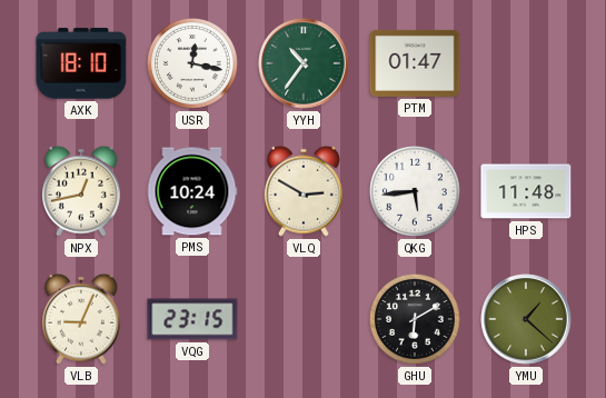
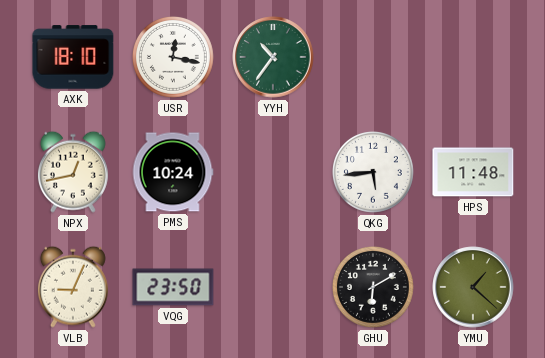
PTM: 01:47 -> none (415, 63)
VLQ: 2:50 -> none (304, 191)
VQG: 23:15 -> 23:50 (173, 287)
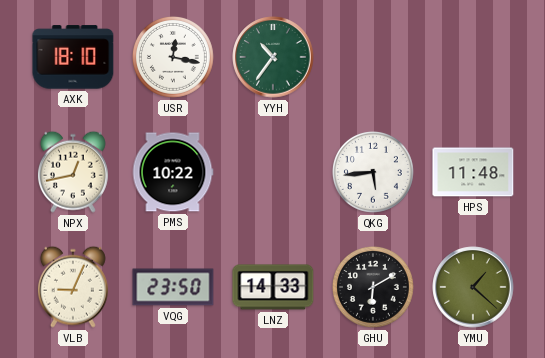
PMS: 10:24 -> 10:22 (173, 172)
LNZ: none -> 14:33 (273, 287)
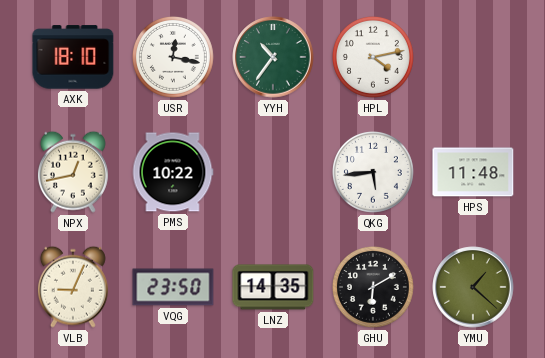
HPL: none -> 4:13 (373, 57)
LNZ: 14:33 -> 14:35 (273, 287)
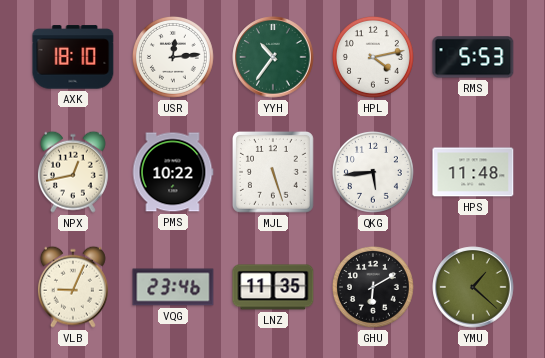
USR: 12:17 -> 12:14 (173, 57)
RMS: none -> 5:53 (473, 57)
MJL: none -> 5:27 (273, 172)
VQG: 23:50 -> 23:46 (173, 287)
LNZ: 14:35 -> 11:35 (273, 287)
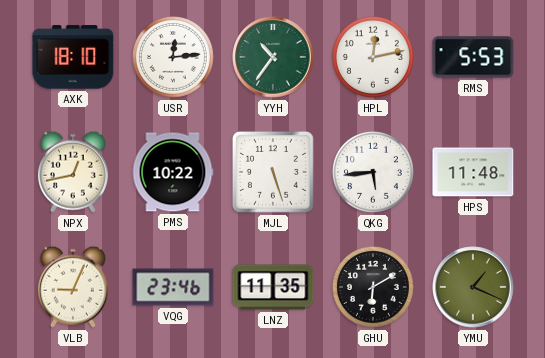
HPL: 4:13 -> 12:13 (373, 57)
YMU: 1:22 -> 1:19 (473, 287)
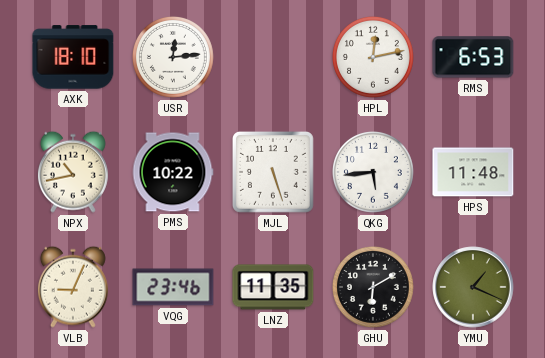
YYH: 10:36 -> none (273, 57)
RMS: 5:53 -> 6:53 (473, 57)
NPX: 12:43 -> 10:43 (73, 172)
